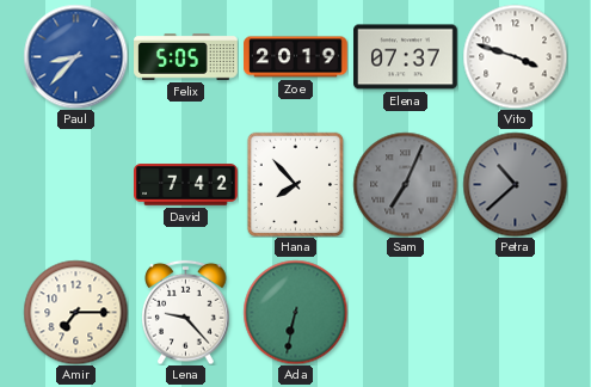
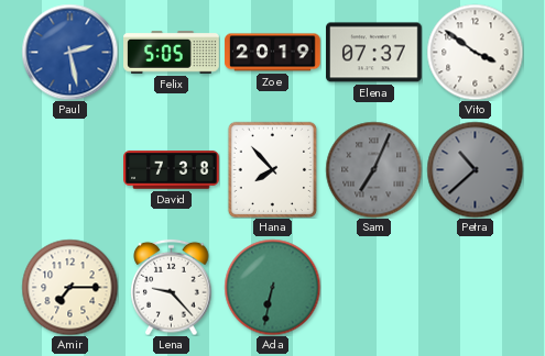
Paul: 8:37 -> 2:28 (69, 52)
Vito: 3:48 -> 3:51 (475, 52)
David: 7:42 -> 7:38 (172, 170)
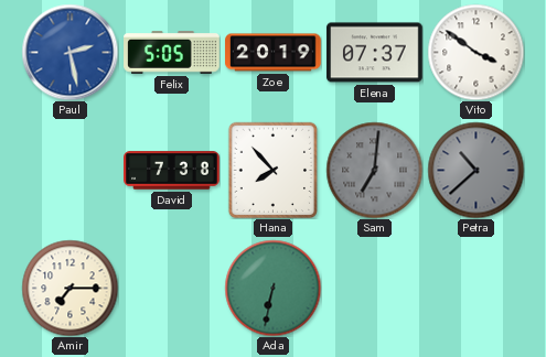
Sam: 7:04 -> 7:01 (374, 170)
Lena: 9:23 -> none (172, 287)
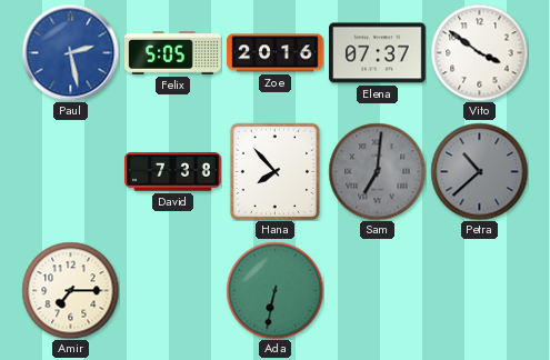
Zoe: 20:19 -> 20:16 (276, 53)
